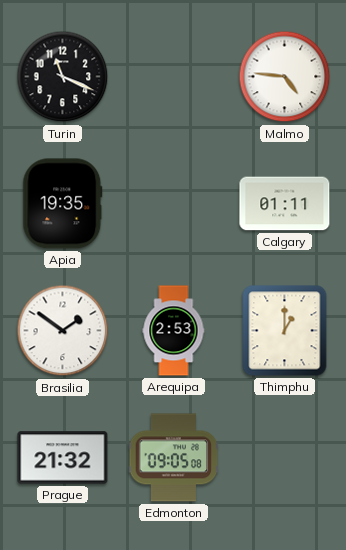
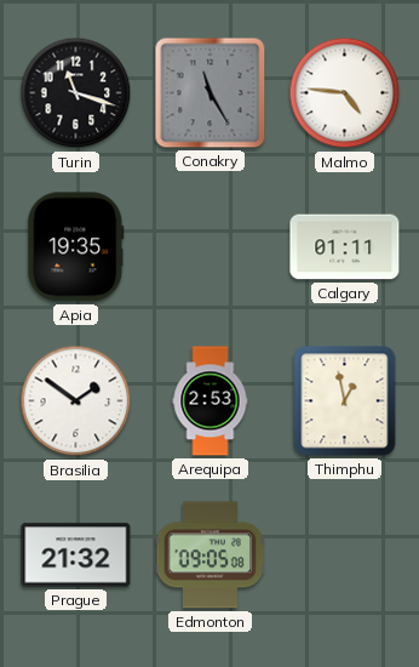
Turin: 11:19 -> 11:18 (76, 93)
Conakry: none -> 11:25 (211, 93)
Thimphu: 1:00 -> 12:58 (345, 401)
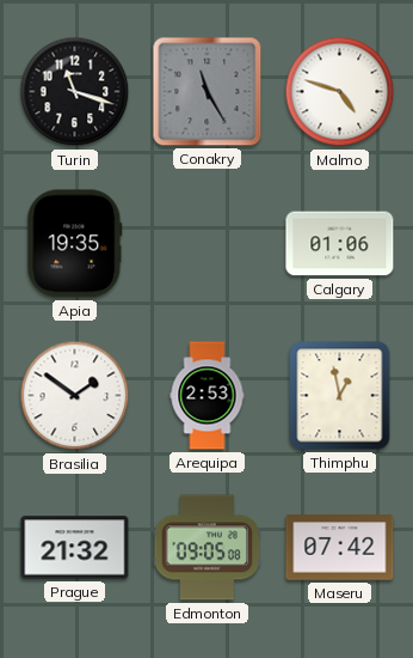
Malmo: 4:46 -> 4:48 (340, 92)
Calgary: 01:11 -> 01:06 (340, 244)
Maseru: none -> 07:42 (340, 548)
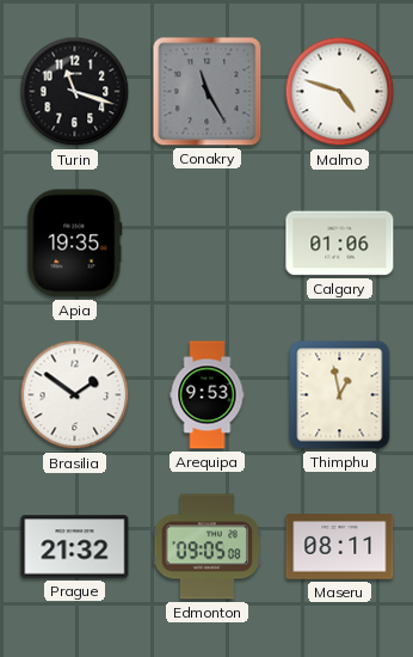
Arequipa: 2:53 -> 9:53 (208, 395)
Maseru: 07:42 -> 08:11 (340, 547)
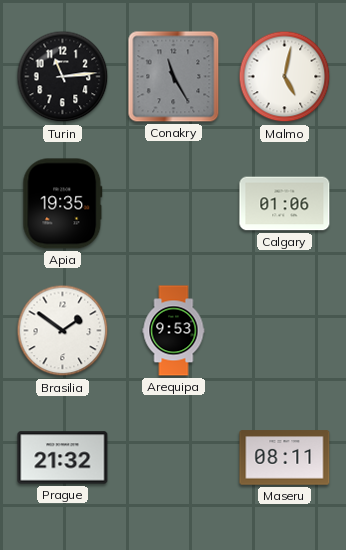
Turin: 11:18 -> 11:14 (63, 77)
Malmo: 4:48 -> 5:02 (285, 77)
Thimphu: 12:58 -> none (340, 395)
Edmonton: 09:05 -> none (208, 547)
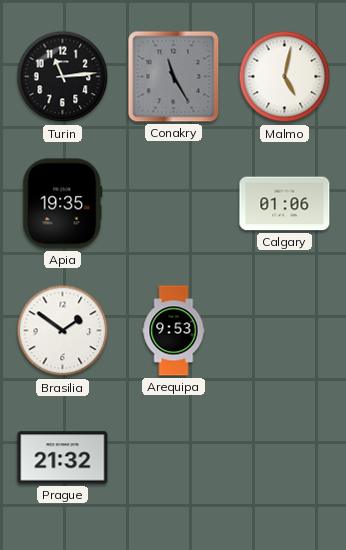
Maseru: 08:11 -> none (285, 458)
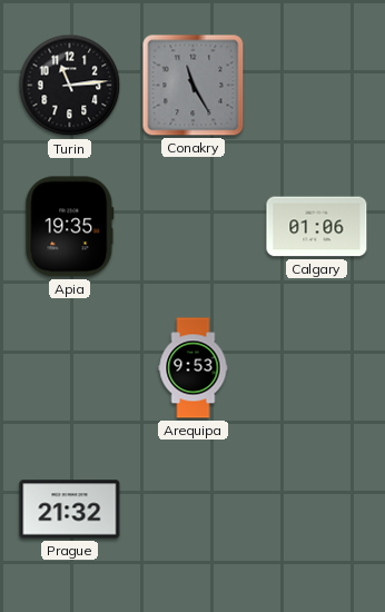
Malmo: 5:02 -> none (285, 77)
Brasilia: 1:51 -> none (63, 331)
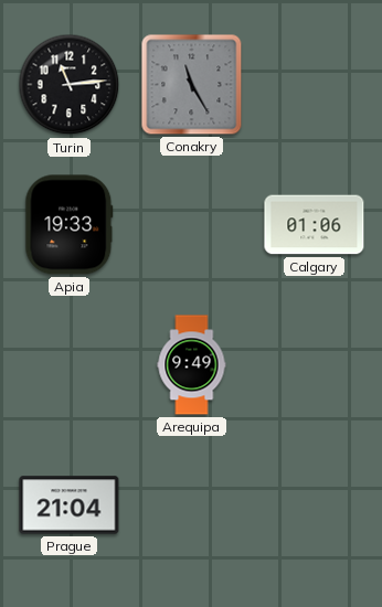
Apia: 19:35 -> 19:33 (70, 225)
Arequipa: 9:53 -> 9:49 (192, 365)
Prague: 21:32 -> 21:04 (70, 505)
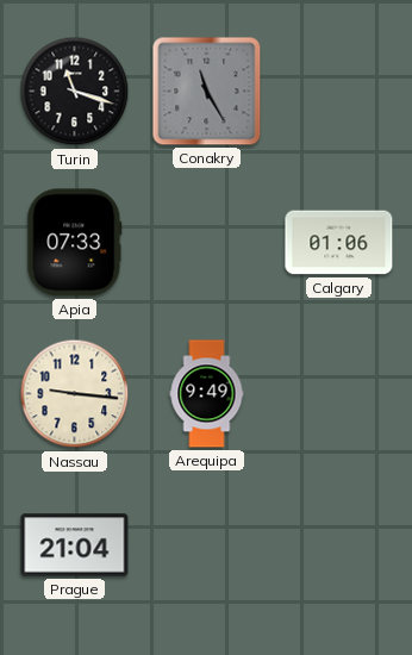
Turin: 11:14 -> 11:18 (75, 92)
Apia: 19:33 -> 07:33 (75, 243)
Nassau: none -> 9:16 (75, 394)
